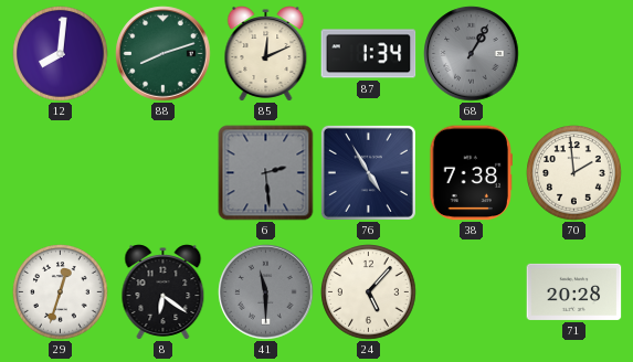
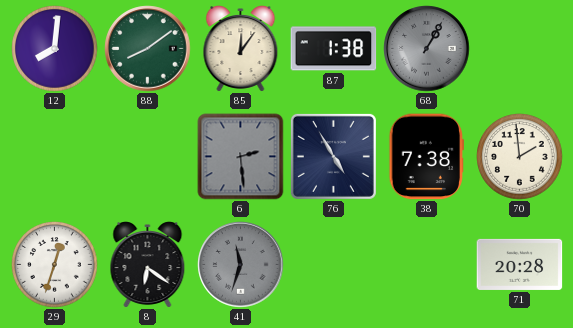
88: 8:12 -> 8:09 (148, 49)
85: 12:11 -> 12:06 (241, 49)
87: 1:34 -> 1:38 (334, 49)
41: 11:30 -> 11:33 (241, 265)
24: 5:07 -> none (369, 292)
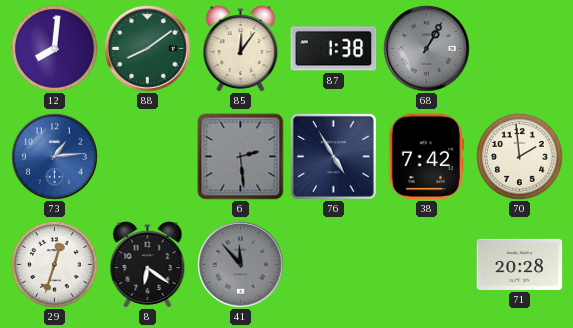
73: none -> 1:14 (55, 157)
38: 7:38 -> 7:42 (426, 157)
41: 11:33 -> 11:53 (241, 265)
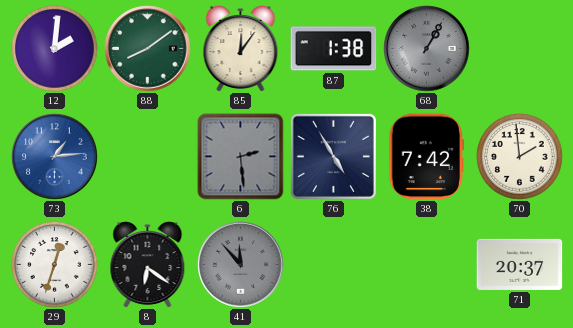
12: 8:01 -> 2:01 (55, 49)
71: 20:28 -> 20:37 (520, 264)
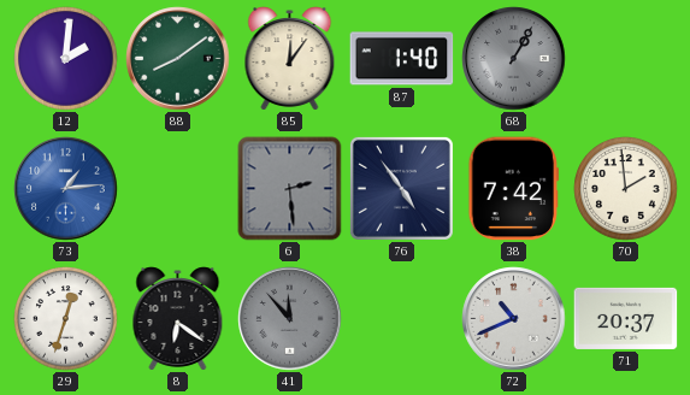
87: 1:38 -> 1:40 (402, 59)
76: 4:55 -> 4:54 (401, 188)
72: none -> 10:41 (514, 319)
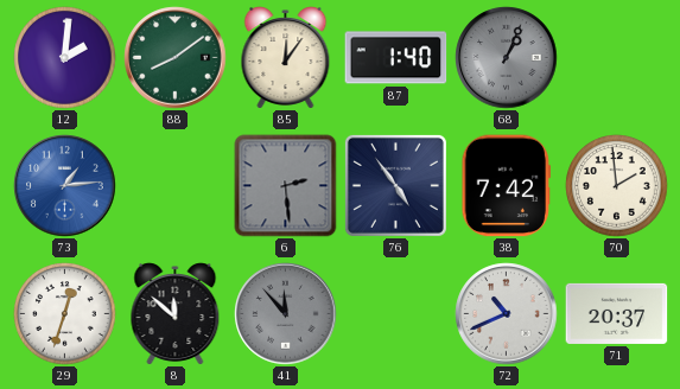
68: 1:05 -> 1:04 (507, 58)
8: 6:21 -> 11:52 (176, 314)
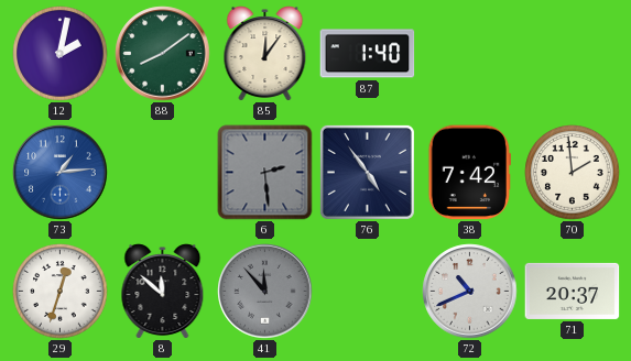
12: 2:01 -> 2:02 (61, 54)
68: 1:04 -> none (507, 58)
